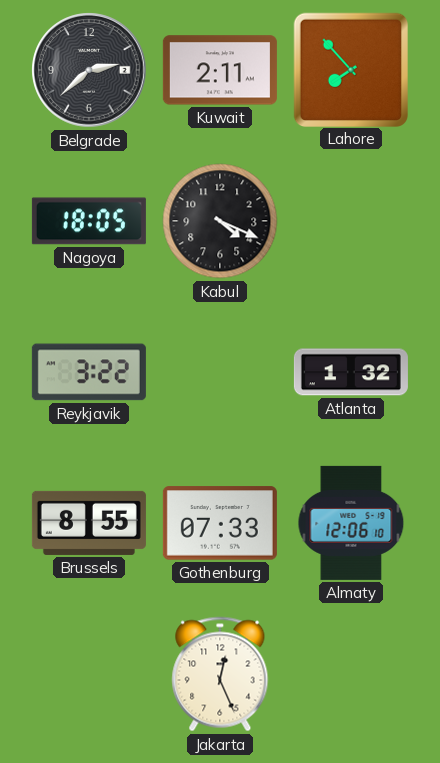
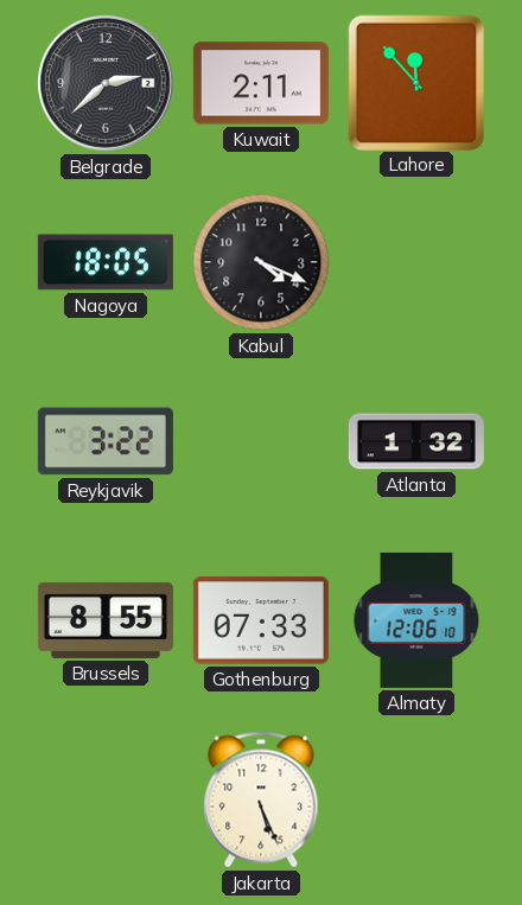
Lahore: 7:53 -> 11:53 (415, 82)
Jakarta: 12:26 -> 5:26 (261, 799)
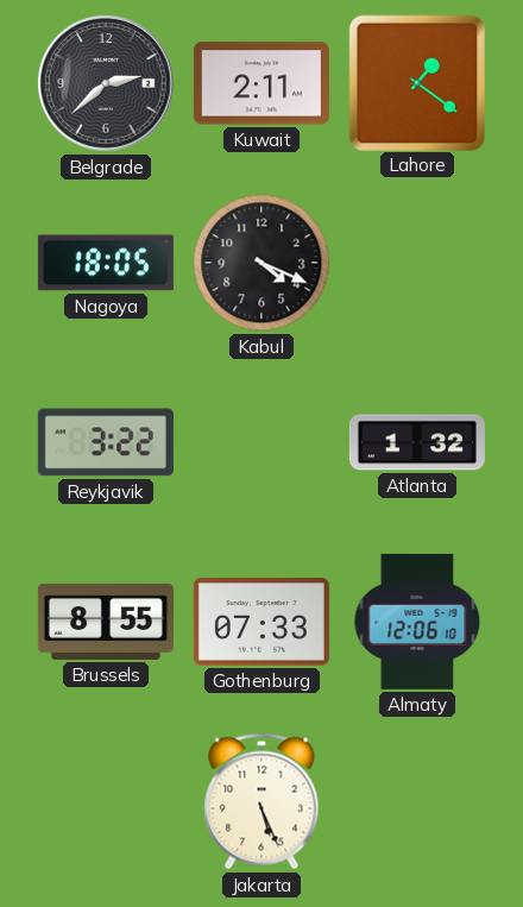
Lahore: 11:53 -> 1:21 (416, 82)
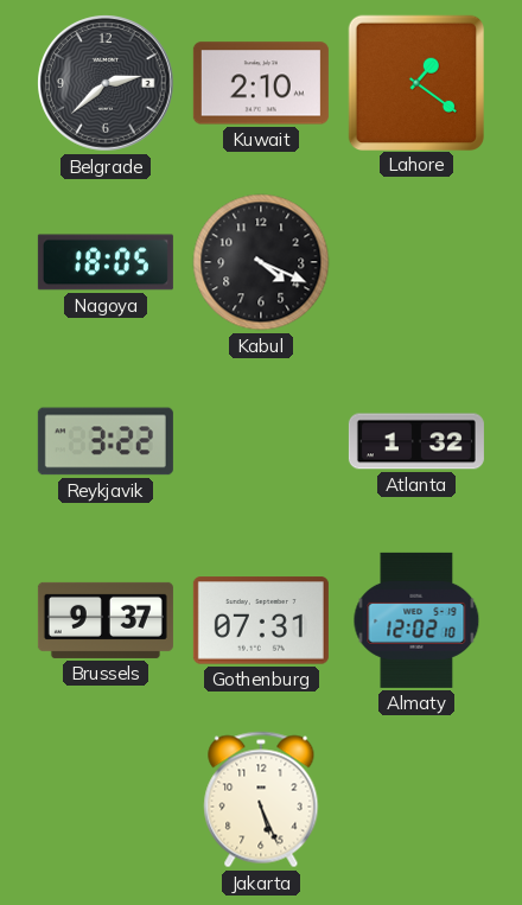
Kuwait: 2:11 -> 2:10 (261, 83)
Brussels: 8:55 -> 9:37 (106, 620)
Gothenburg: 07:33 -> 07:31 (261, 620)
Almaty: 12:06 -> 12:02 (416, 620)
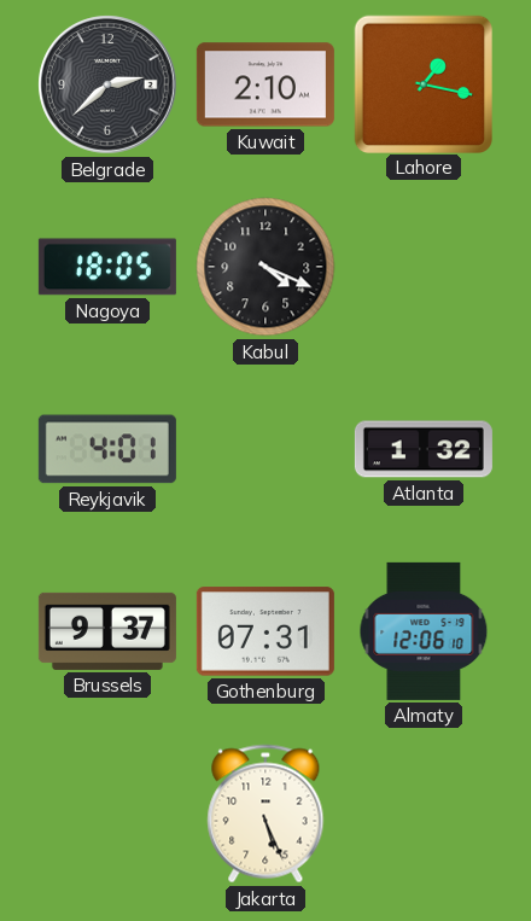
Lahore: 1:21 -> 1:17 (422, 83)
Reykjavik: 3:22 -> 4:01 (107, 449)
Almaty: 12:02 -> 12:06 (424, 631)
